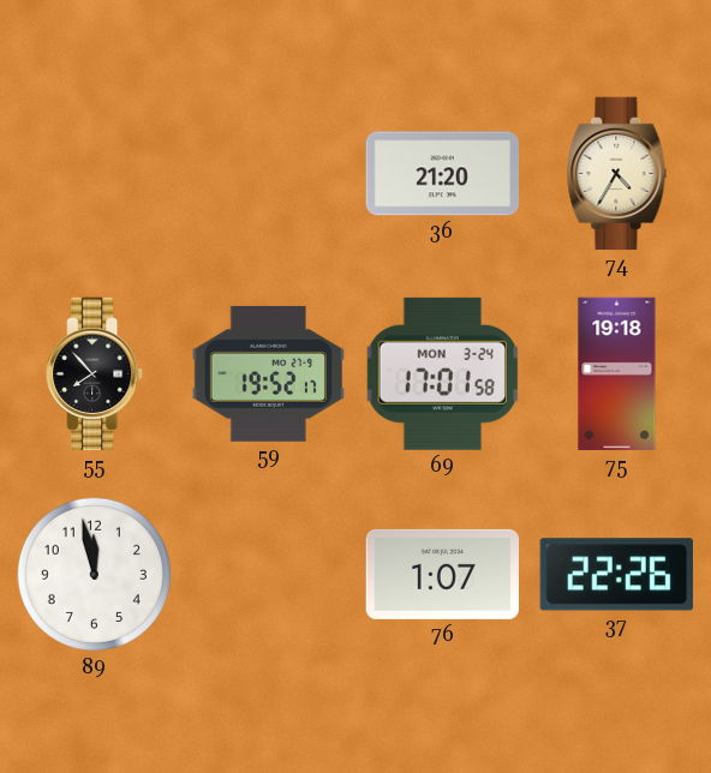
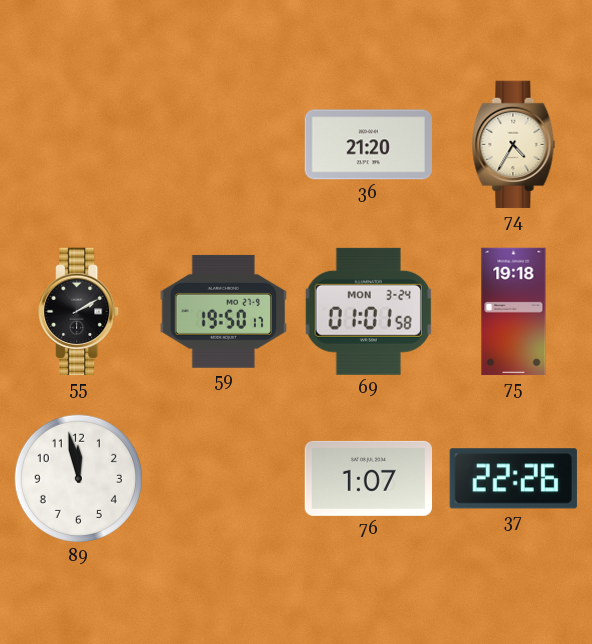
55: 7:53 -> 2:10 (79, 312)
59: 19:52 -> 19:50 (223, 311)
69: 17:01 -> 01:01 (368, 311)
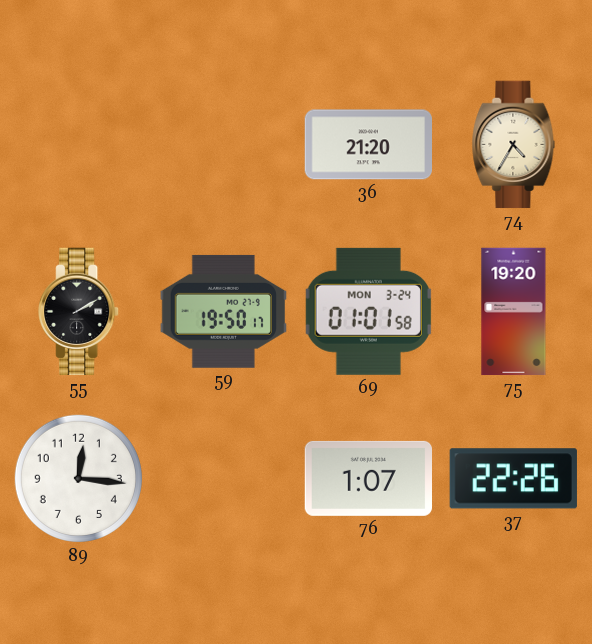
75: 19:18 -> 19:20 (514, 312)
89: 11:58 -> 12:16 (78, 478)
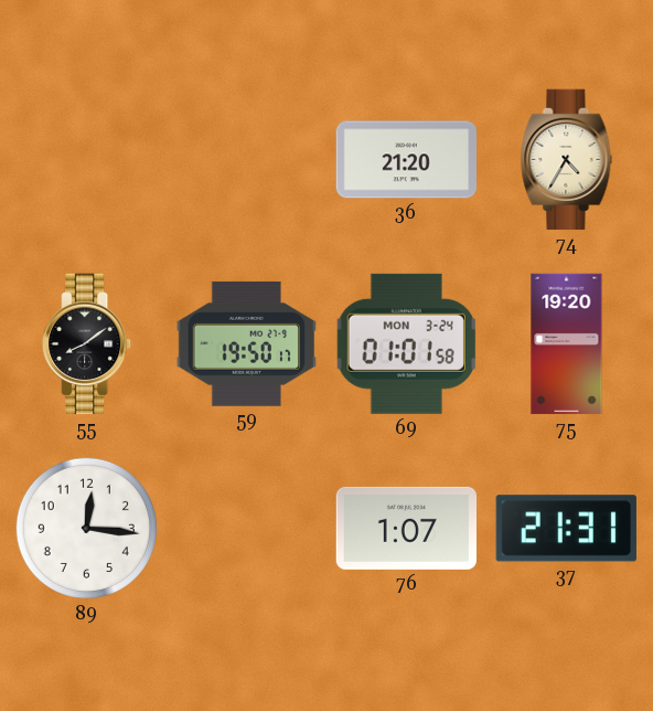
55: 2:10 -> 8:09 (87, 344)
37: 22:26 -> 21:31 (566, 529)
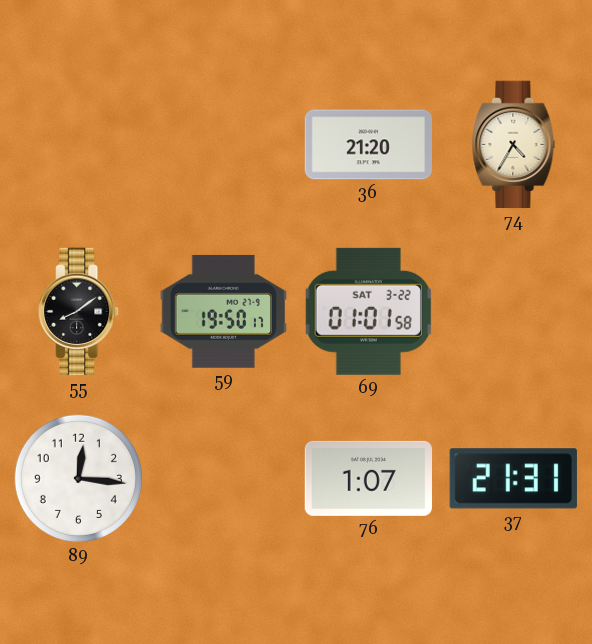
69 date: MON 3-24 -> SAT 3-22 (368, 311)
75: 19:20 -> none (567, 344)
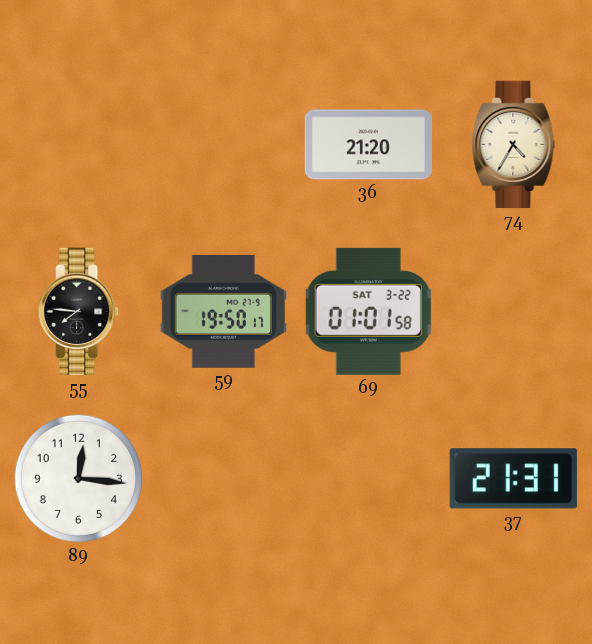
55: 8:09 -> 7:46 (79, 312)
76: 1:07 -> none (368, 478)
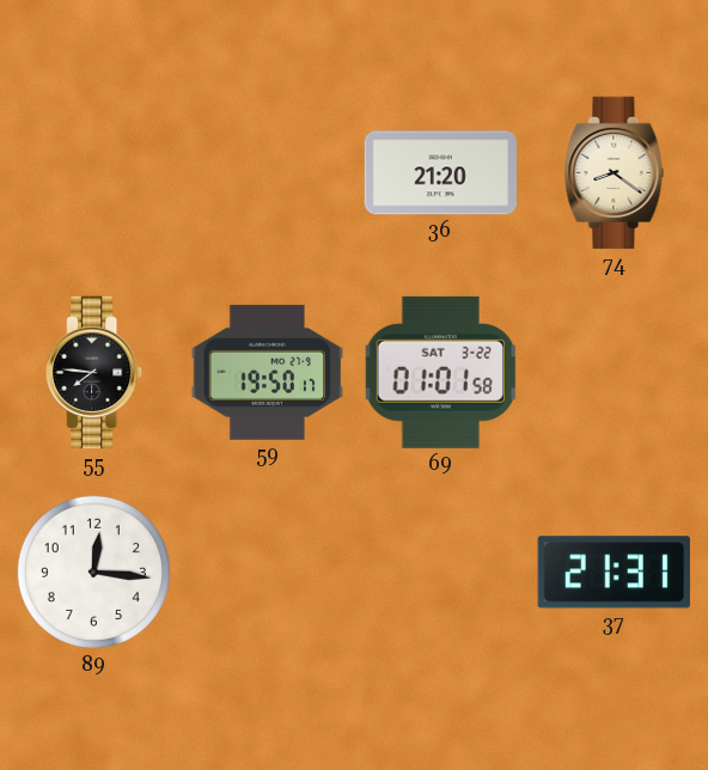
74: 4:35 -> 8:21 (615, 173)
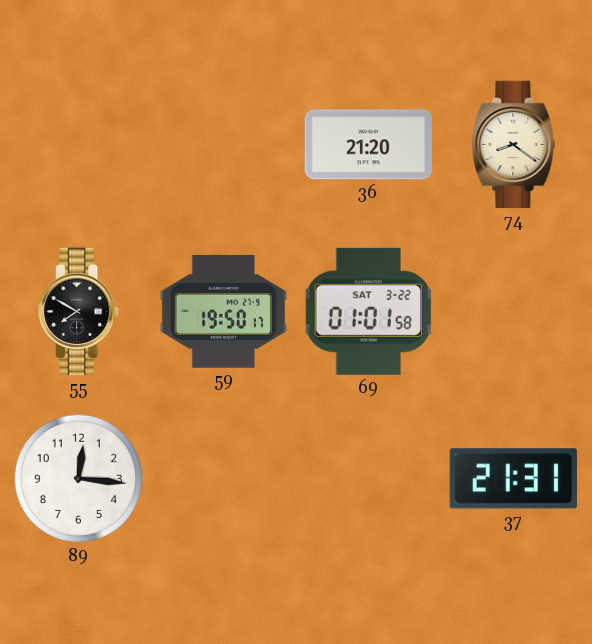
55: 7:46 -> 7:50 (79, 312)
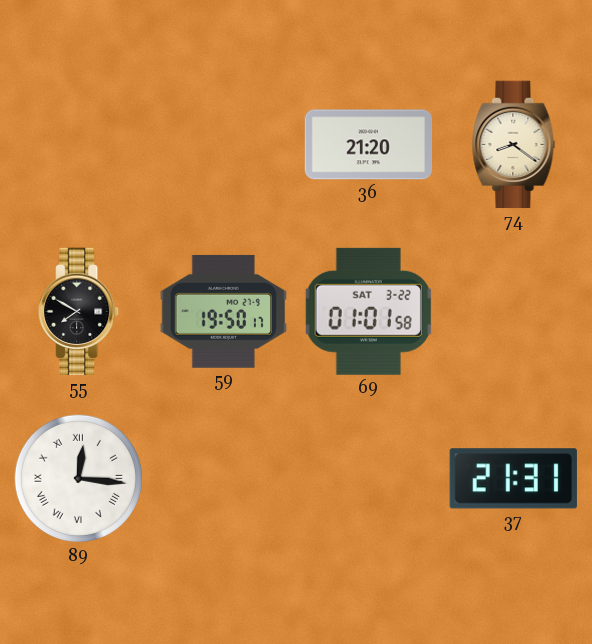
89 numerals: Arabic -> Roman (78, 478)
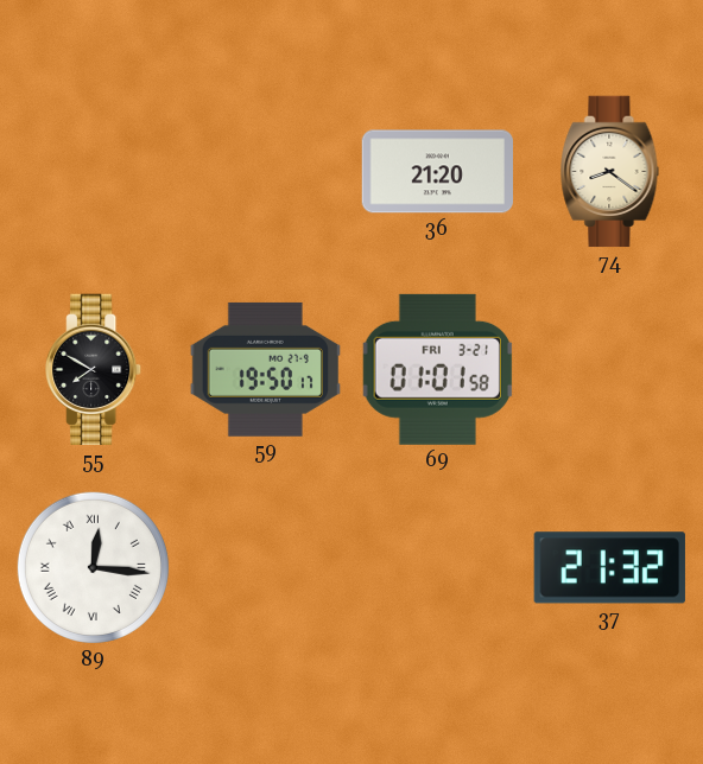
69 date: SAT 3-22 -> FRI 3-21 (437, 369)
37: 21:31 -> 21:32 (609, 568)
